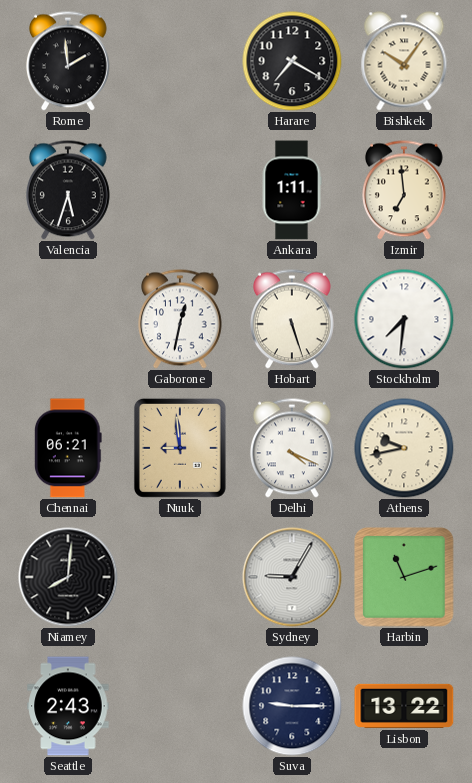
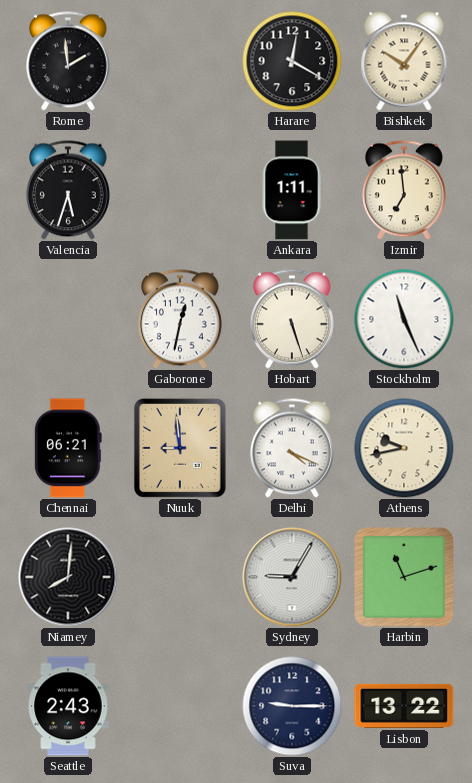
Harare: 7:20 -> 12:20 (292, 61)
Stockholm: 7:31 -> 11:26 (404, 319)
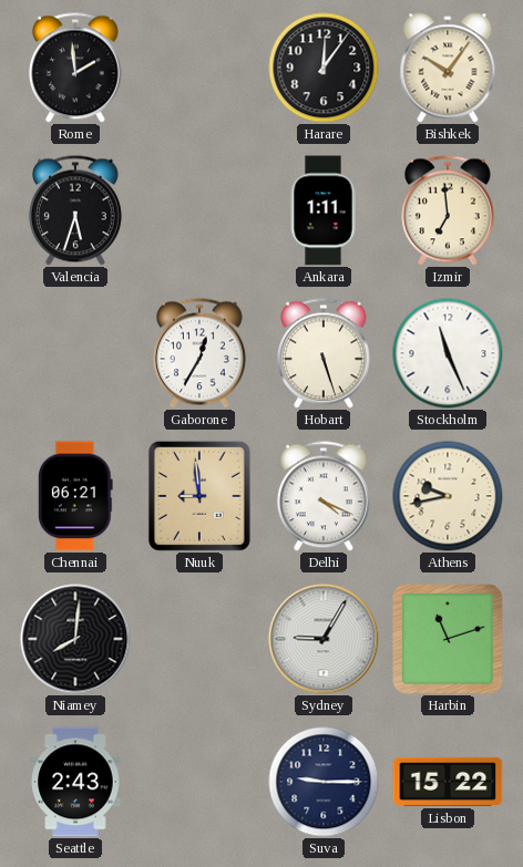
Harare: 12:20 -> 12:06 (324, 68)
Gaborone: 12:32 -> 12:35 (199, 353)
Lisbon: 13:22 -> 15:22 (448, 782)
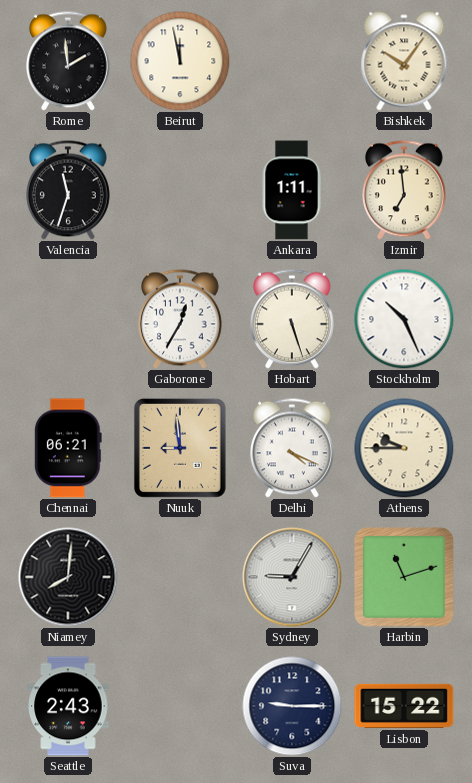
Beirut: none -> 11:58 (180, 61)
Harare: 12:06 -> none (324, 68)
Valencia: 5:33 -> 11:33 (68, 190)
Stockholm: 11:26 -> 10:26 (404, 319)
Athens: 9:43 -> 9:45 (404, 448)
